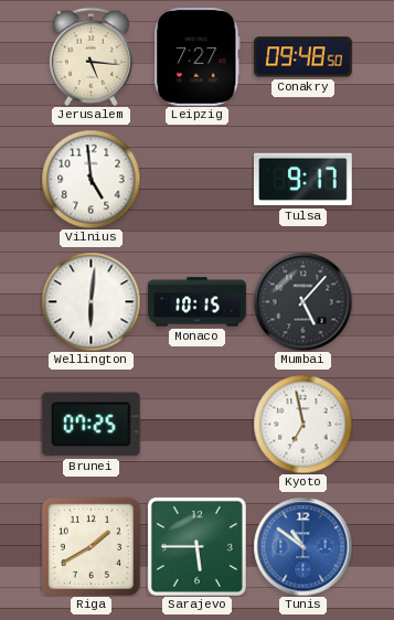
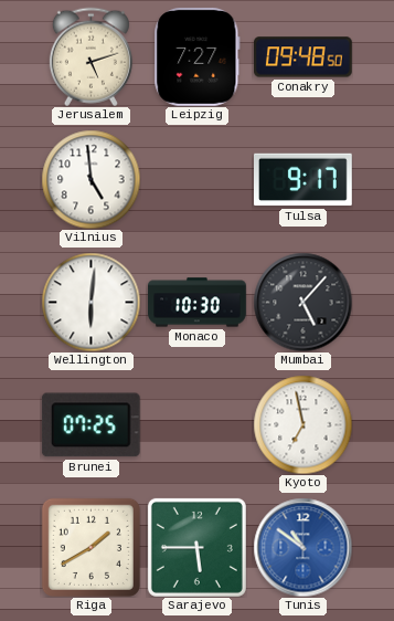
Jerusalem: 5:16 -> 5:12 (90, 56)
Monaco: 10:15 -> 10:30 (198, 303)
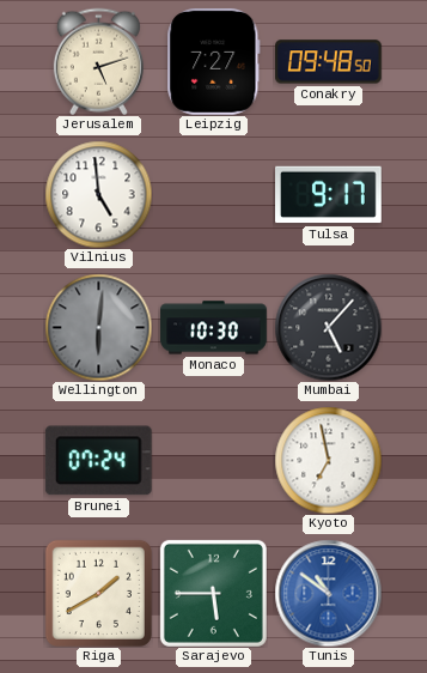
Wellington dial: white -> grey (98, 327)
Brunei: 07:25 -> 07:24 (98, 461)
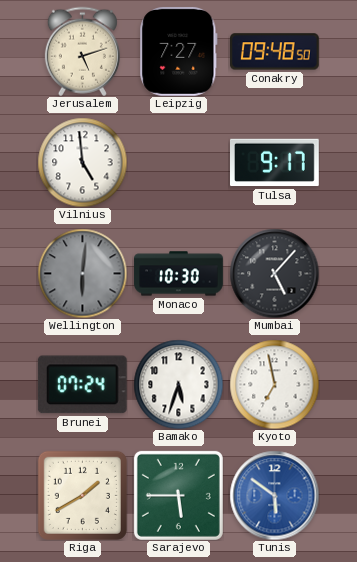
Bamako: none -> 5:33 (178, 384)
Tunis: 10:51 -> 5:51 (274, 495)
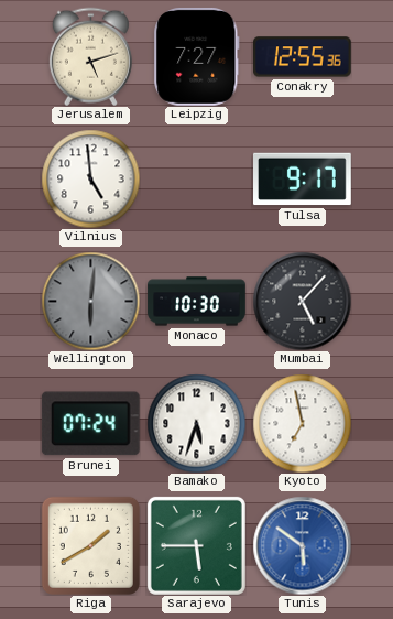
Conakry: 09:48 -> 12:55 (303, 57)
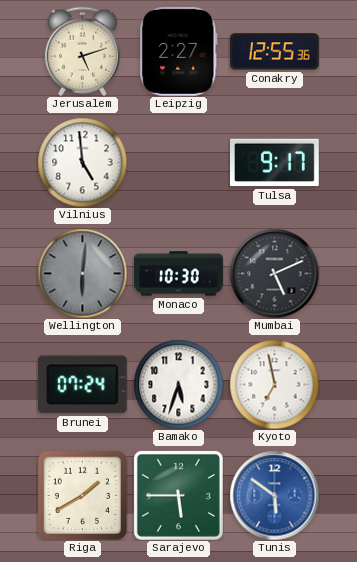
Leipzig: 7:27 -> 2:27 (179, 51)
Mumbai: 5:07 -> 5:11 (274, 273)
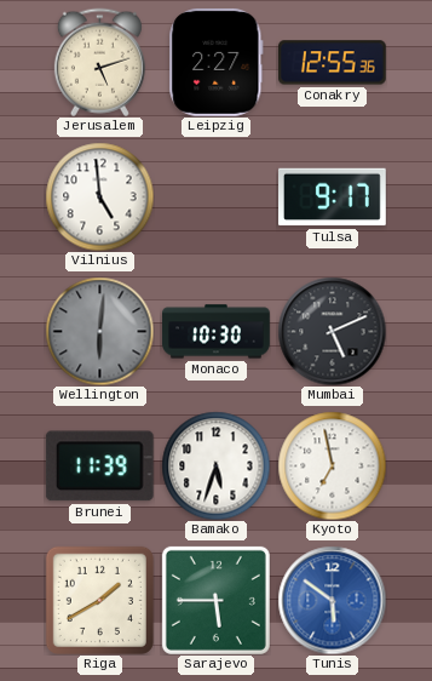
Brunei: 07:24 -> 11:39 (99, 467)
